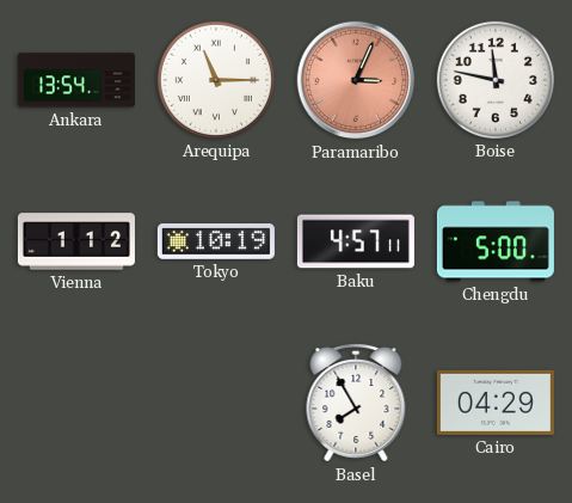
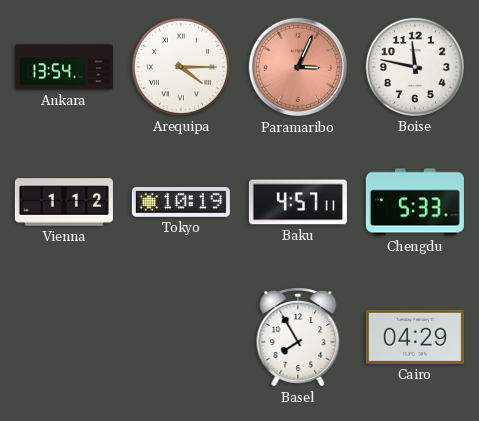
Arequipa: 11:15 -> 4:15 (181, 67)
Chengdu: 5:00 -> 5:33 (415, 202)
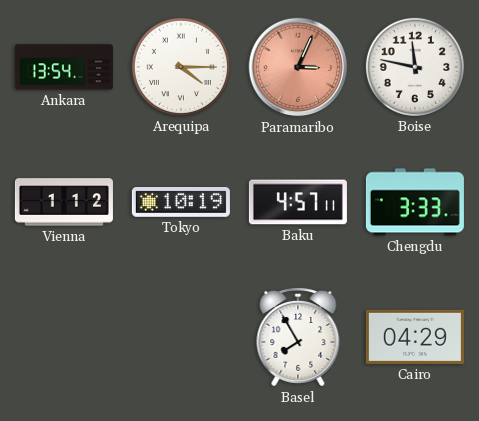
Chengdu: 5:33 -> 3:33 (415, 202)
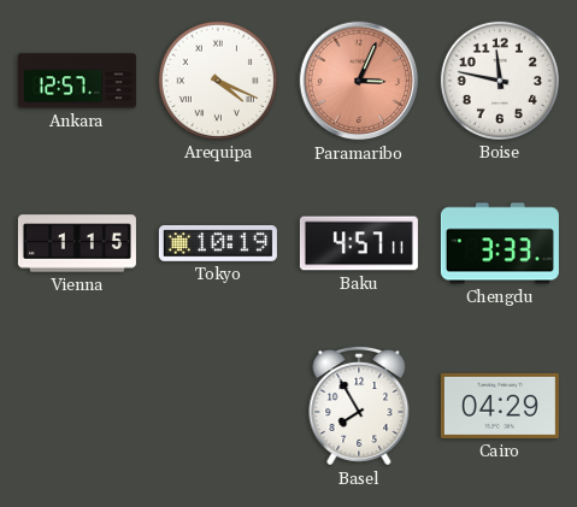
Ankara: 13:54 -> 12:57 (77, 81)
Arequipa: 4:15 -> 4:19 (218, 81)
Vienna: 1:12 -> 1:15 (77, 243)
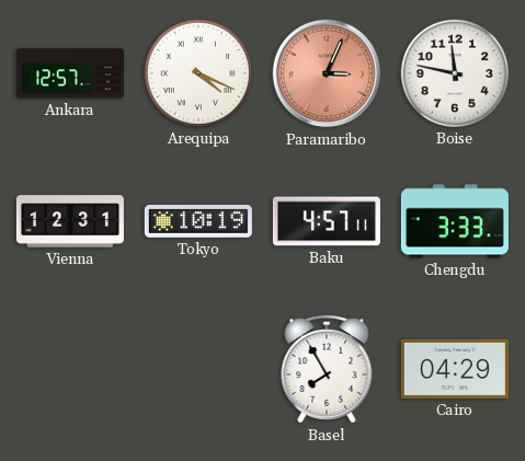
Vienna: 1:15 -> 12:31 (70, 221)
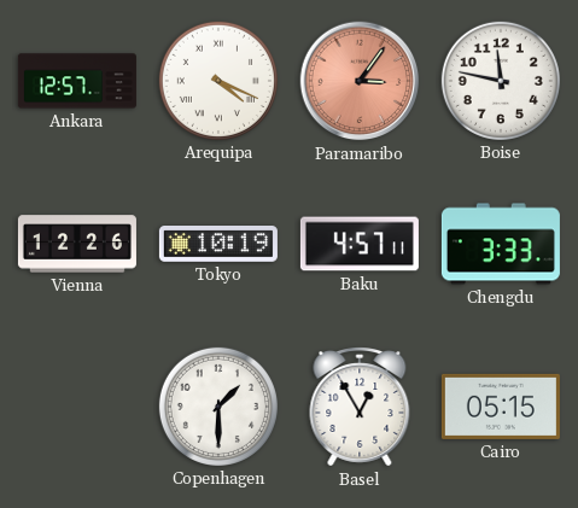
Paramaribo: 3:04 -> 3:06 (360, 81)
Vienna: 12:31 -> 12:26 (77, 244)
Copenhagen: none -> 1:30 (218, 407)
Basel: 7:55 -> 12:55 (360, 408)
Cairo: 04:29 -> 05:15 (501, 407)
